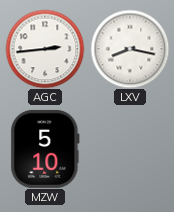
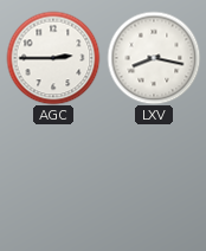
AGC: 2:44 -> 2:45 (53, 58)
MZW: 5:10 -> none (45, 149)
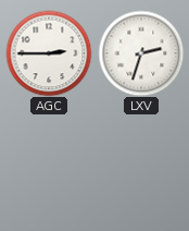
LXV: 8:17 -> 2:33 (141, 53)
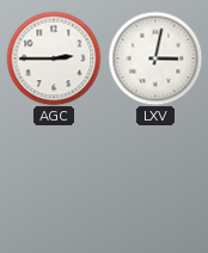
LXV: 2:33 -> 3:02 (155, 58)
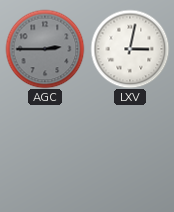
AGC dial: white -> grey (45, 49)
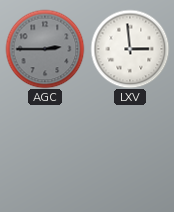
LXV: 3:02 -> 2:59 (130, 49)
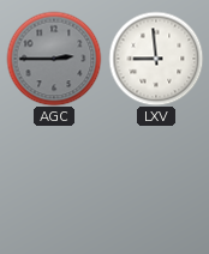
LXV: 2:59 -> 8:59 (156, 59)
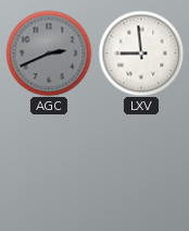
AGC: 2:45 -> 2:41 (49, 53)
